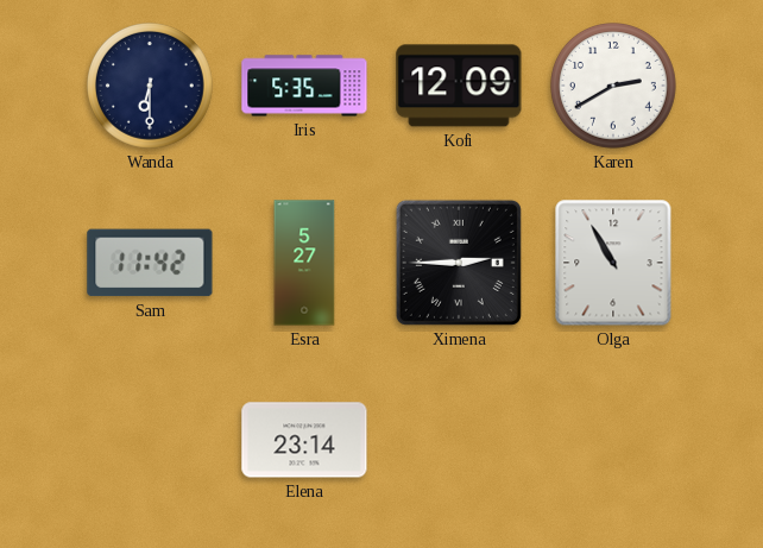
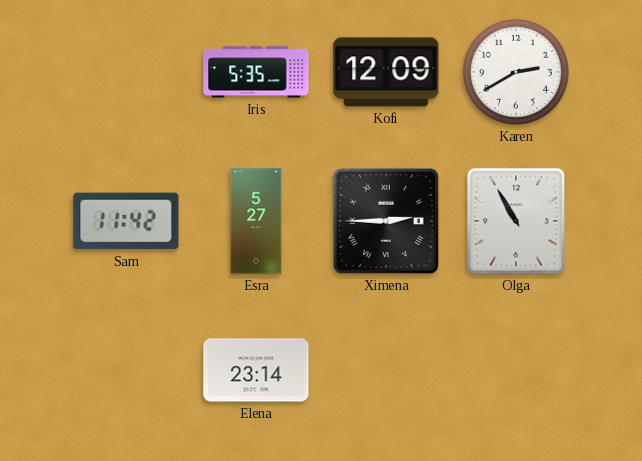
Wanda: 6:30 -> none (151, 87)
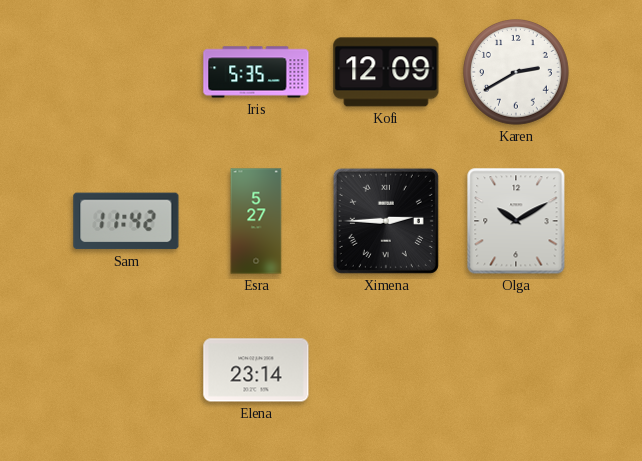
Olga: 10:55 -> 10:10 (516, 221)
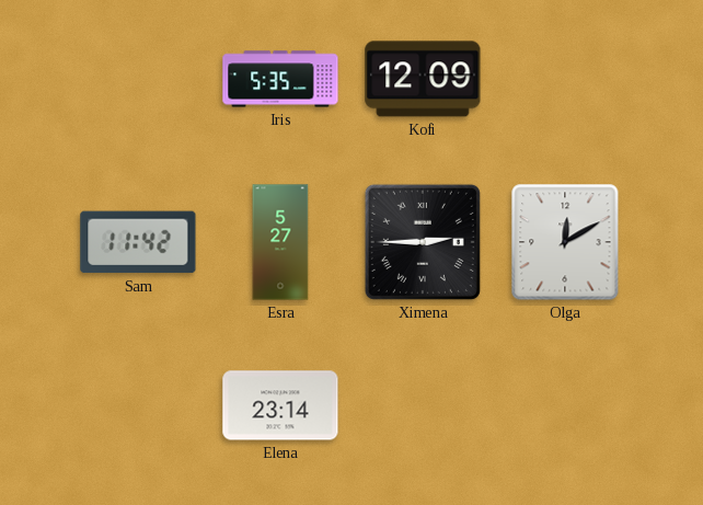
Karen: 2:40 -> none (517, 73)
Olga: 10:10 -> 12:10 (565, 242)
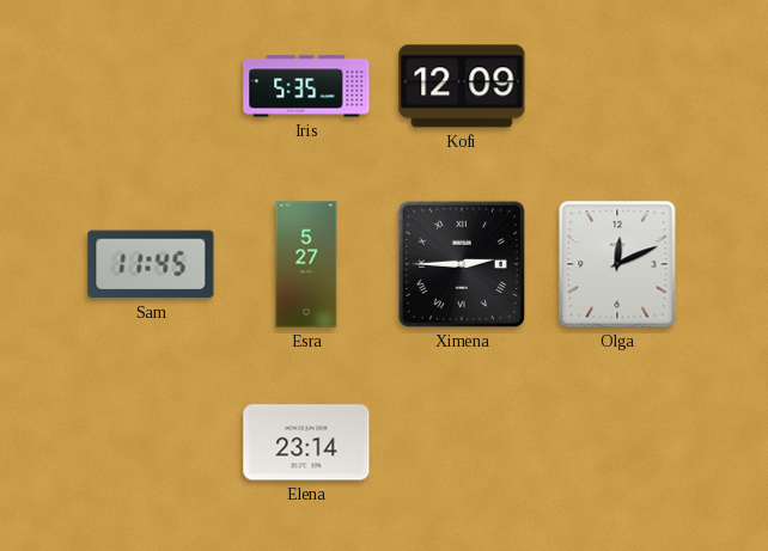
Sam: 11:42 -> 11:45 (151, 264)
Olga: 12:10 -> 12:11 (617, 264)
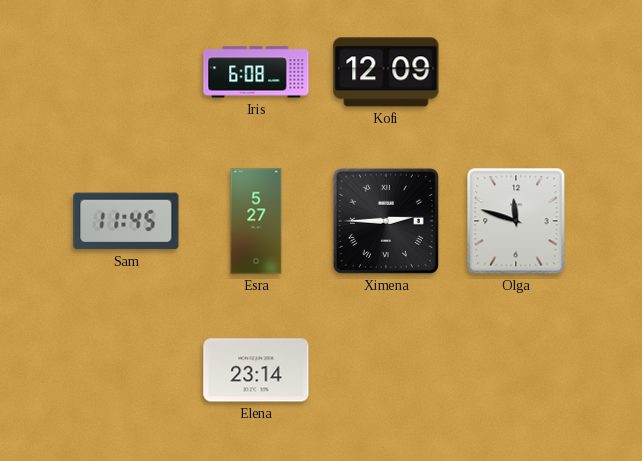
Iris: 5:35 -> 6:08 (256, 72)
Olga: 12:11 -> 11:48 (516, 221)
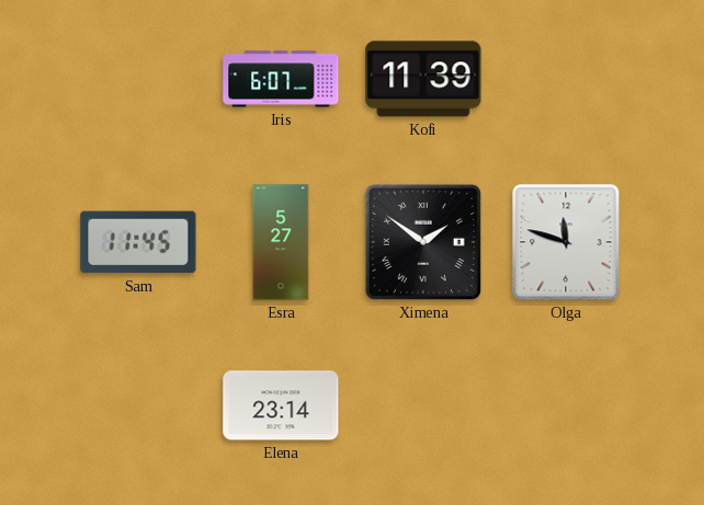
Iris: 6:08 -> 6:07 (281, 79)
Kofi: 12:09 -> 11:39 (423, 79)
Ximena: 2:45 -> 1:51 (423, 242)
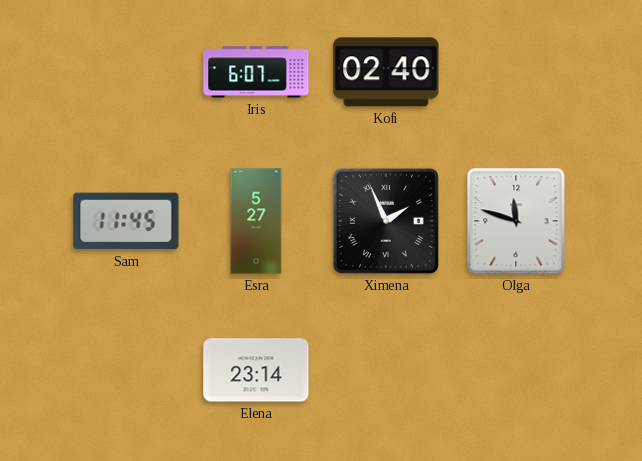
Kofi: 11:39 -> 02:40 (386, 72)
Ximena: 1:51 -> 1:56 (386, 221)
